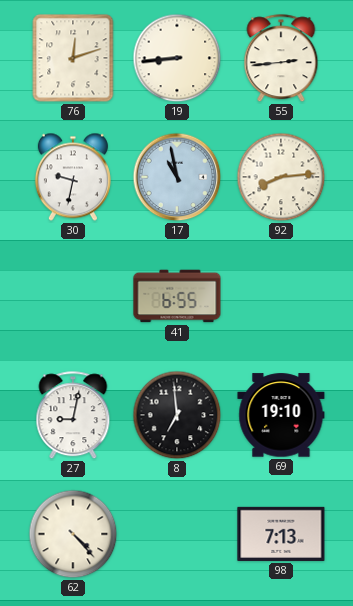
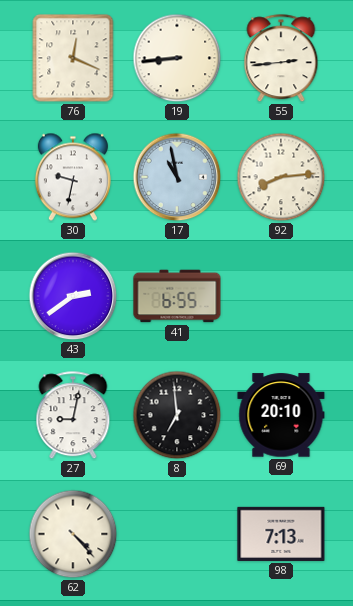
76: 12:12 -> 12:19 (73, 58)
43: none -> 2:39 (73, 296)
69: 19:10 -> 20:10 (281, 415)
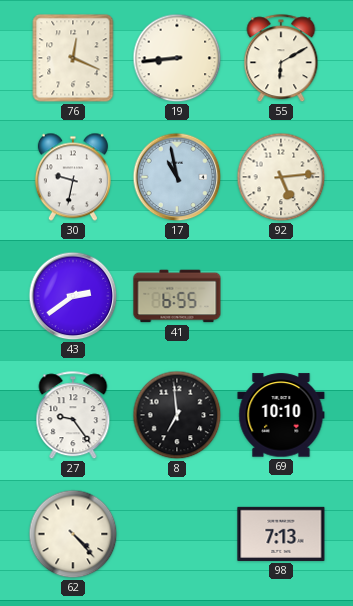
55: 2:44 -> 6:10 (281, 59)
92: 8:14 -> 5:14 (281, 177)
27: 9:02 -> 9:24 (73, 416)
69: 20:10 -> 10:10 (281, 415)
